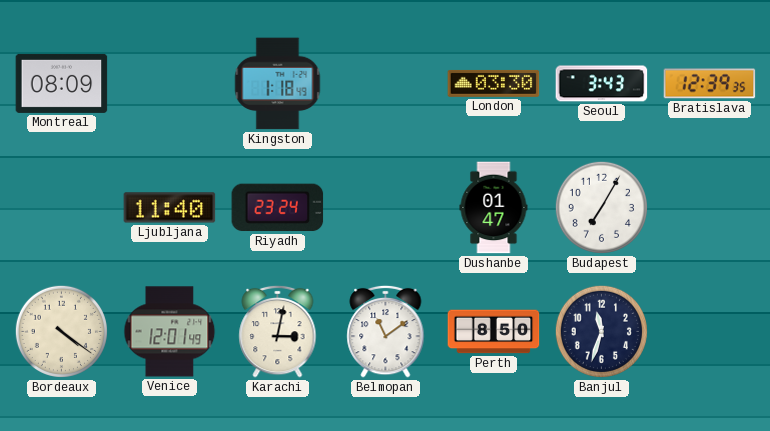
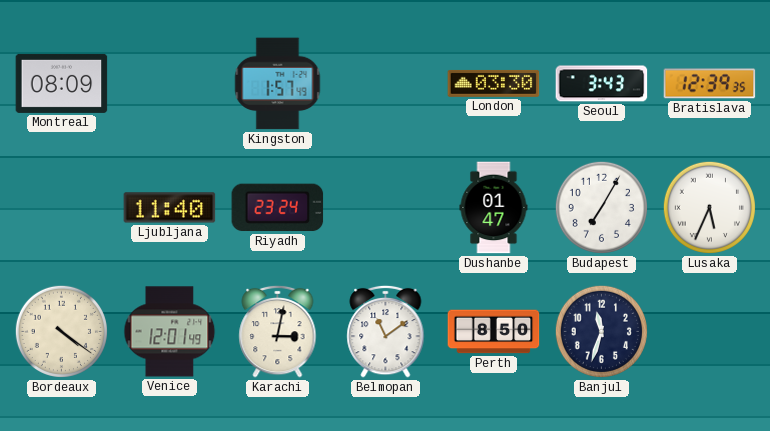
Kingston: 1:18 -> 1:57 (278, 84)
Lusaka: none -> 5:34 (709, 207)
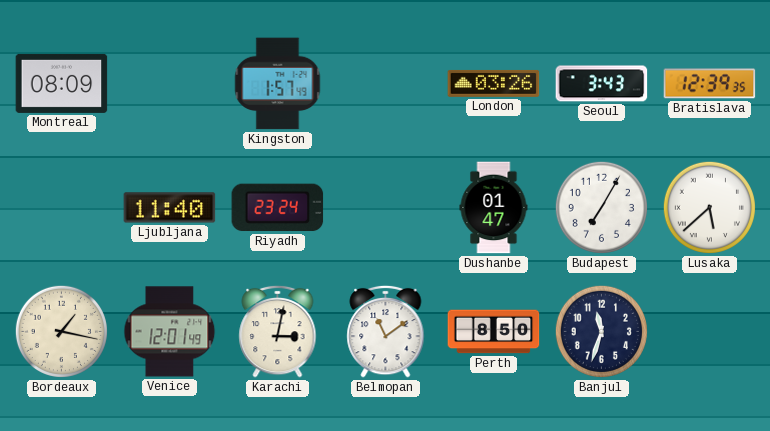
London: 03:30 -> 03:26 (494, 83)
Lusaka: 5:34 -> 5:38 (709, 207)
Bordeaux: 4:21 -> 1:17 (61, 331)
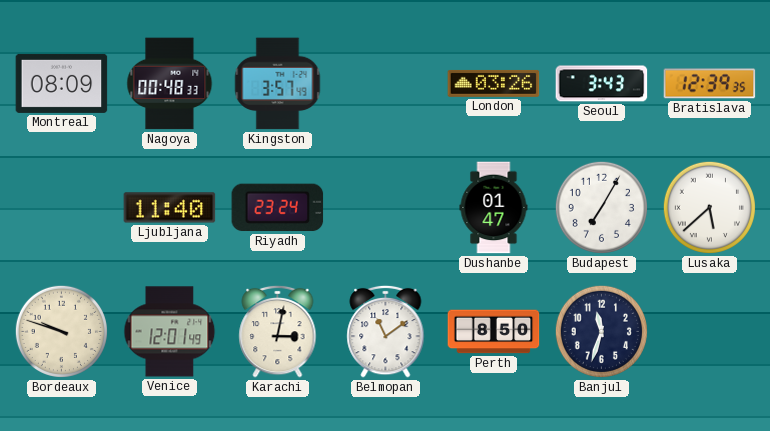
Nagoya: none -> 00:48 (170, 84)
Kingston: 1:57 -> 3:57 (278, 84)
Bordeaux: 1:17 -> 9:48 (61, 331)
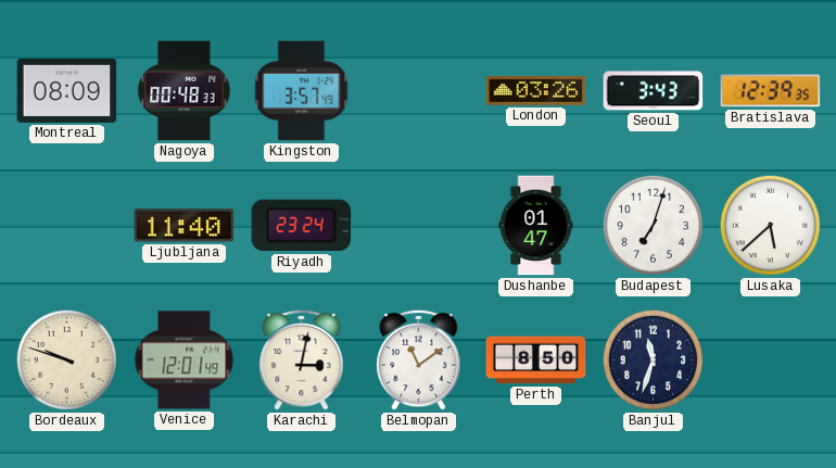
Budapest: 7:05 -> 7:03 (653, 225)
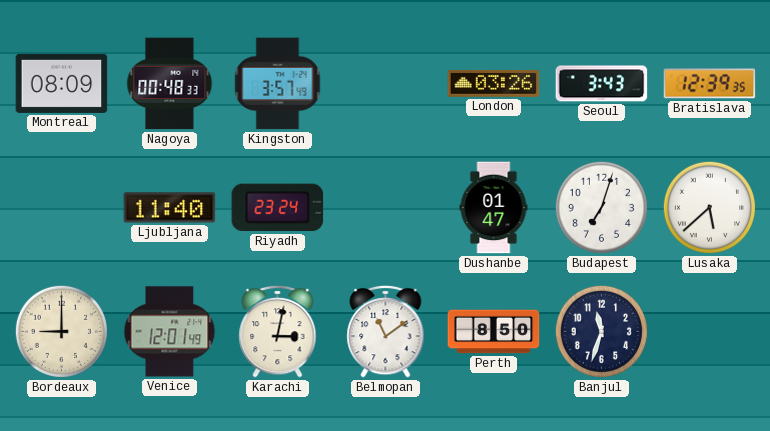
Bordeaux: 9:48 -> 9:00 (61, 331)
